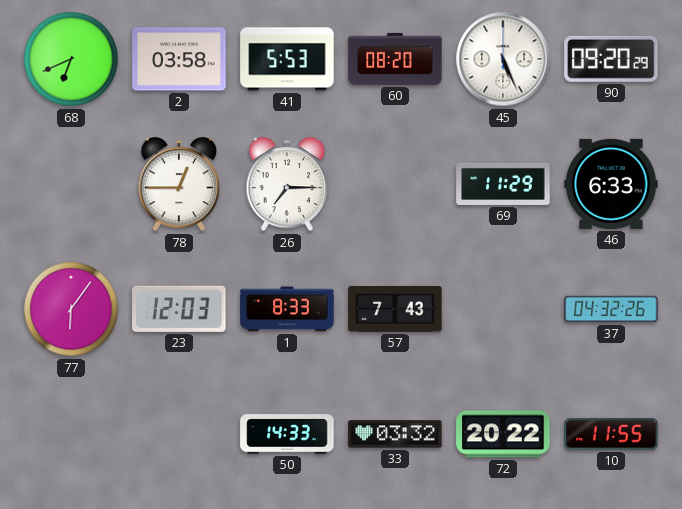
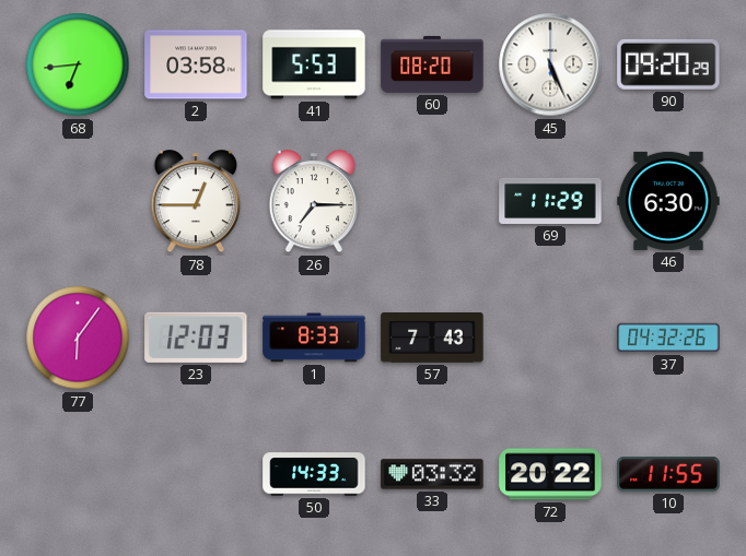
68: 6:41 -> 6:44 (78, 64)
46: 6:33 -> 6:30 (668, 201)
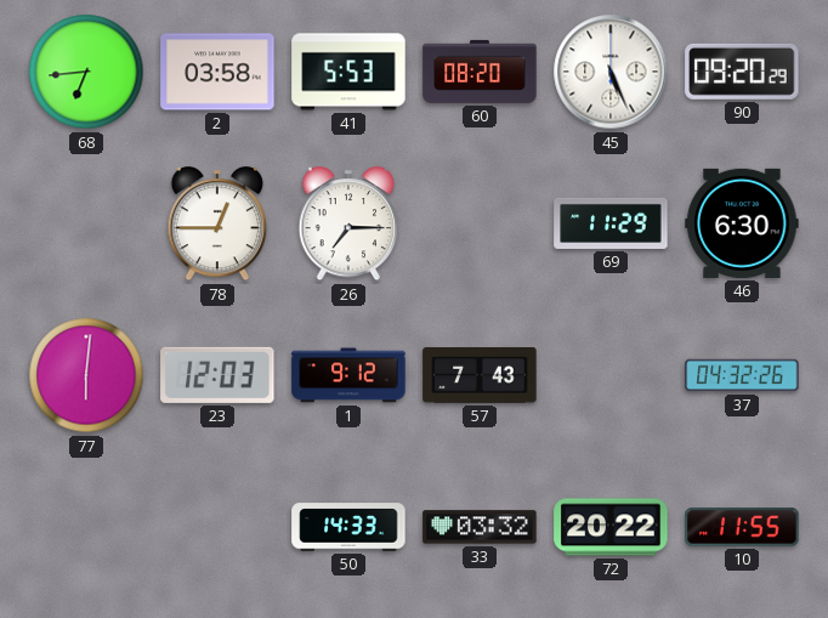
77: 6:06 -> 6:01 (86, 375)
1: 8:33 -> 9:12 (348, 375)
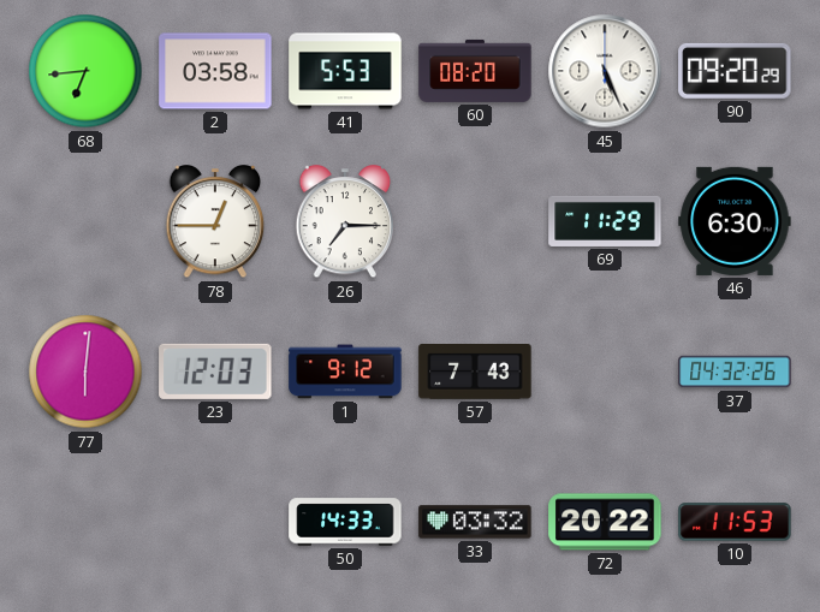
10: 11:55 -> 11:53 (735, 522)
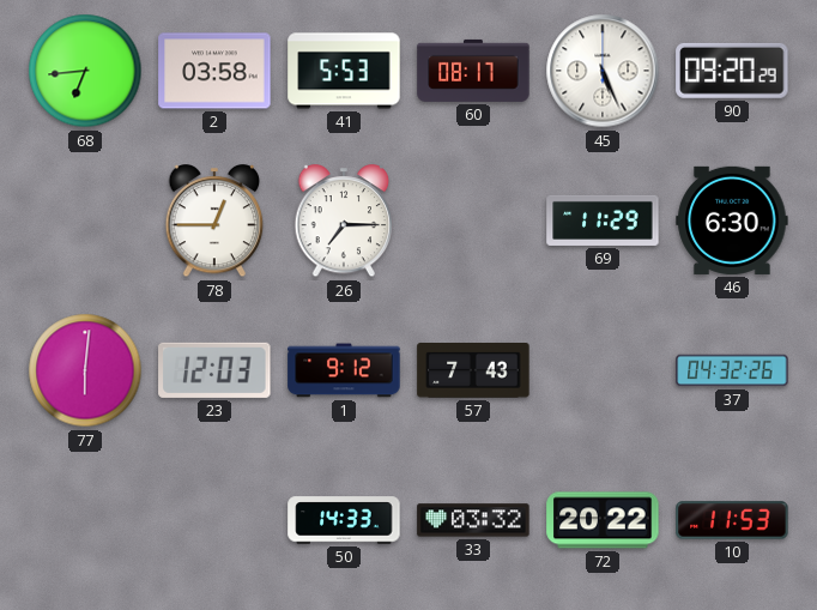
60: 08:20 -> 08:17 (473, 71)
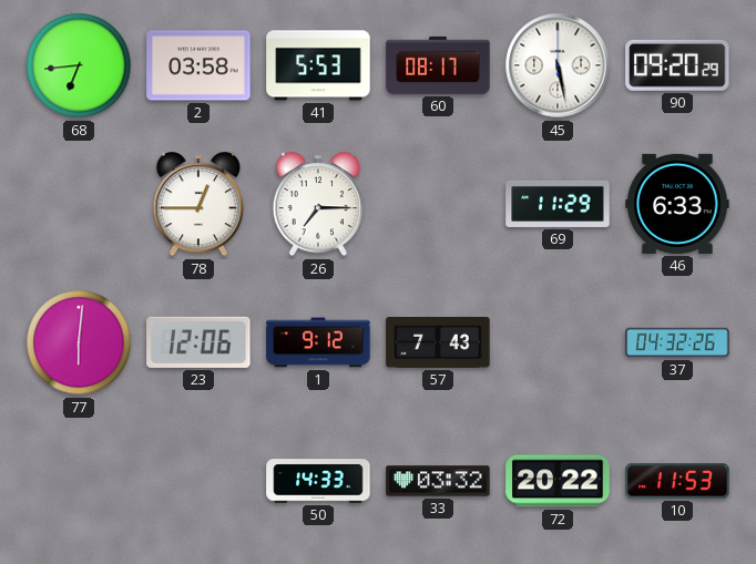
45: 5:26 -> 5:28 (558, 65)
46: 6:30 -> 6:33 (677, 204)
23: 12:03 -> 12:06 (198, 342)
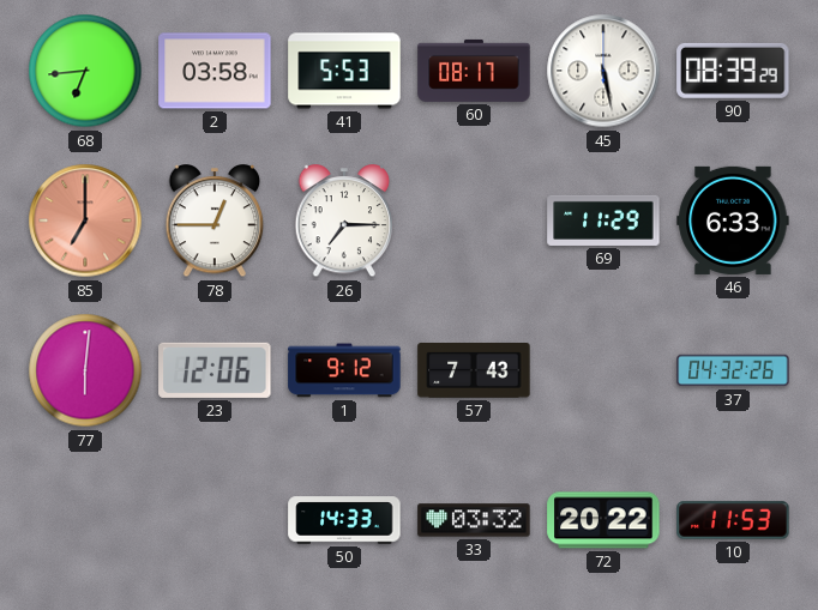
90: 09:20 -> 08:39 (733, 71)
85: none -> 7:00 (85, 221)
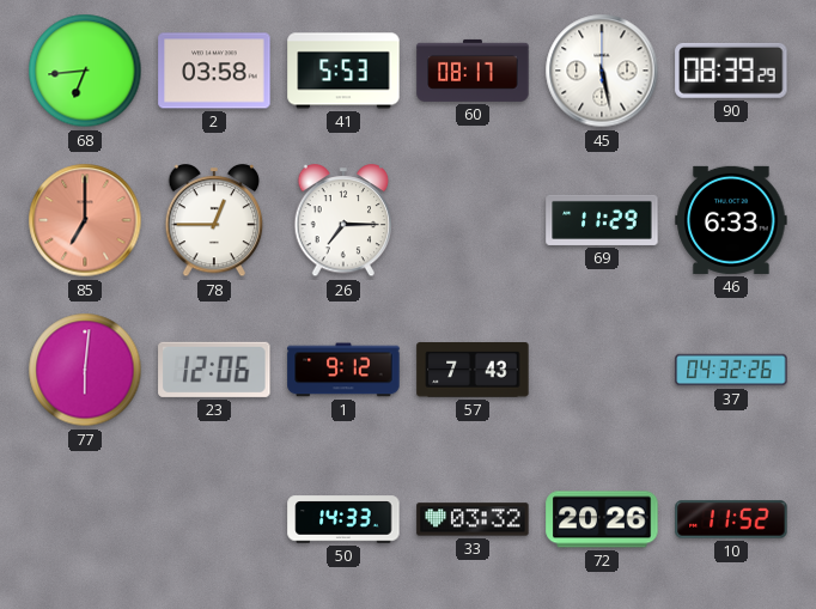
72: 20:22 -> 20:26 (602, 519)
10: 11:53 -> 11:52 (731, 519)
